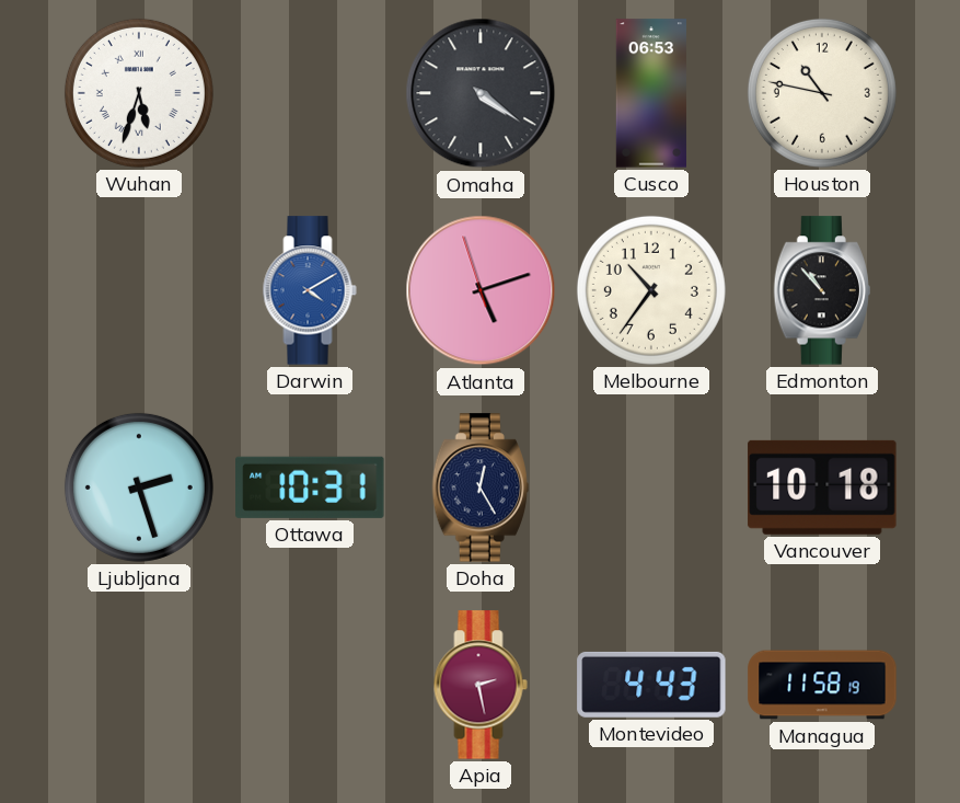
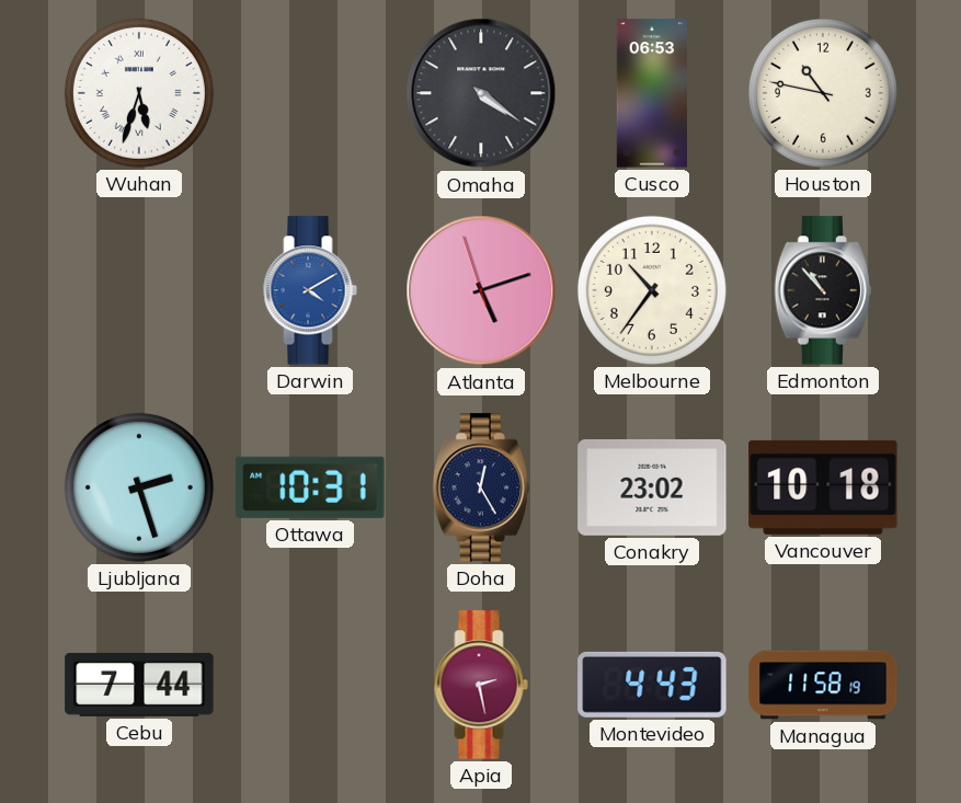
Conakry: none -> 23:02 (652, 487)
Cebu: none -> 7:44 (139, 685)
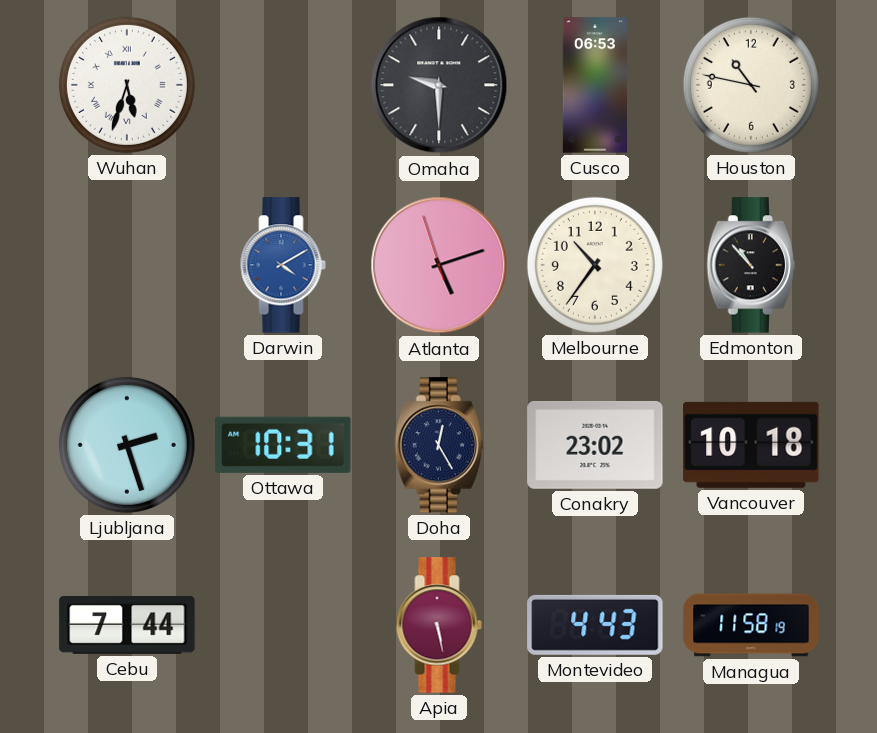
Omaha: 4:21 -> 9:30 (439, 85)
Apia: 2:28 -> 5:28 (439, 625)
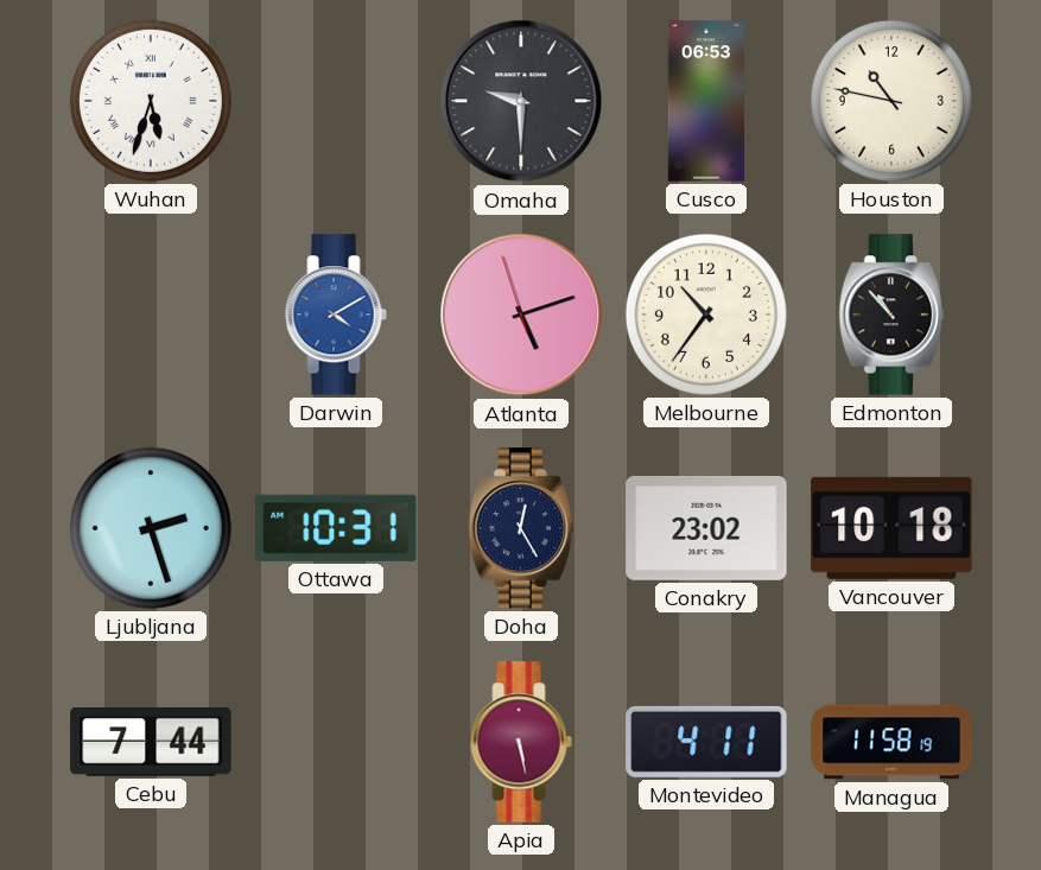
Montevideo: 4:43 -> 4:11 (706, 742)
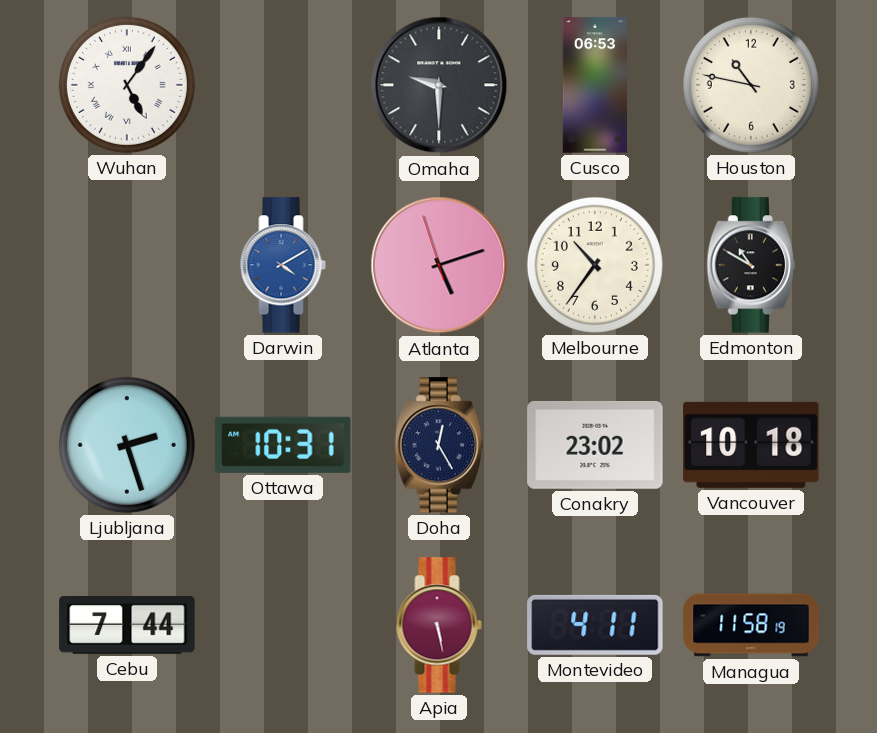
Wuhan: 5:33 -> 5:06 (127, 85)
Edmonton: 10:53 -> 10:50 (750, 265)
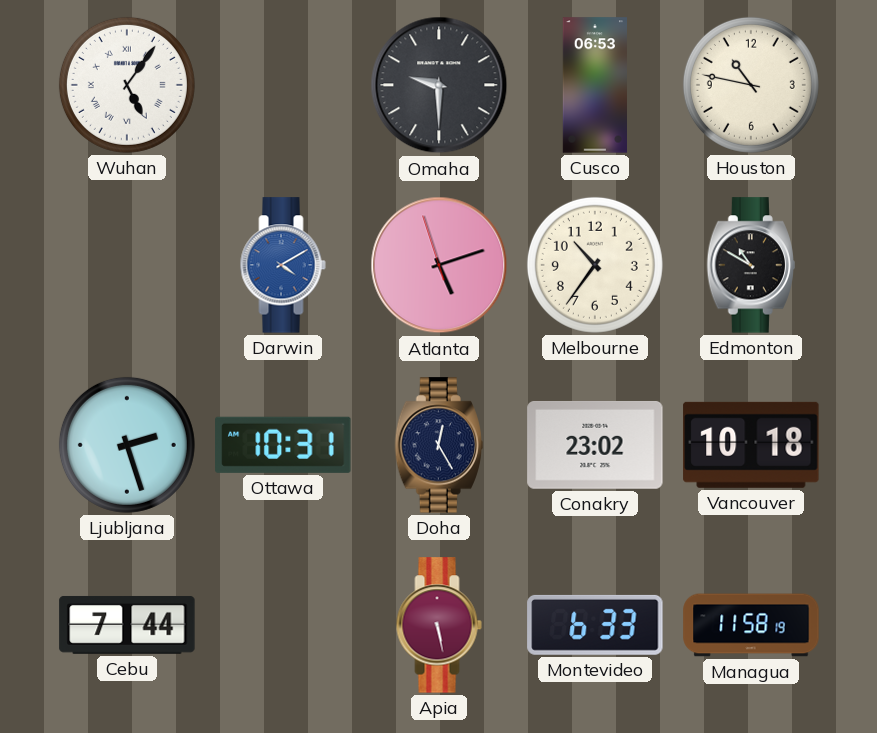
Montevideo: 4:11 -> 6:33 (595, 625)
